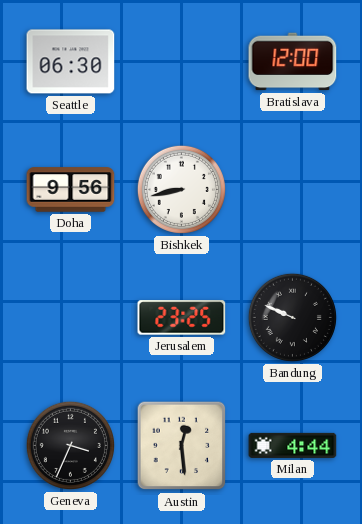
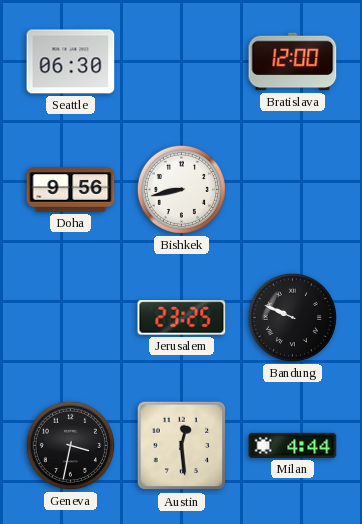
Geneva: 3:34 -> 3:32 (70, 445)
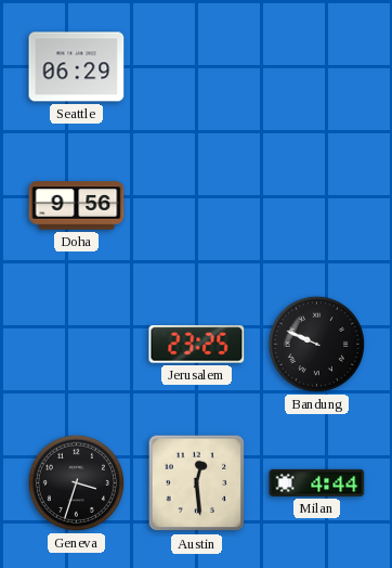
Seattle: 06:30 -> 06:29 (77, 67)
Bratislava: 12:00 -> none (293, 62)
Bishkek: 8:43 -> none (181, 189)
Geneva: 3:32 -> 3:33 (76, 482)
